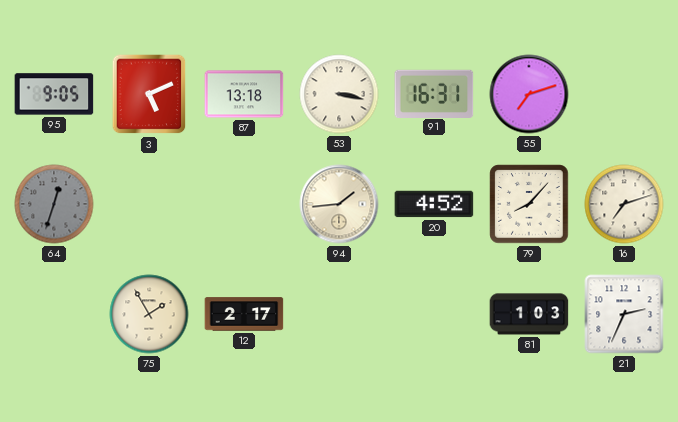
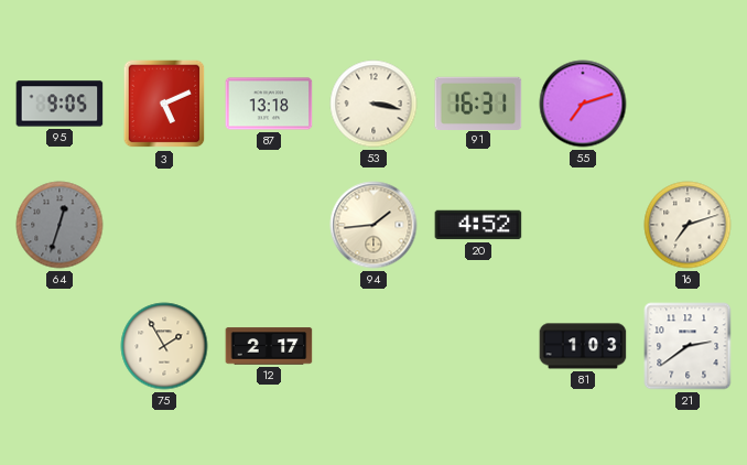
79: 8:07 -> none (529, 204)
21: 2:34 -> 2:39 (688, 346)
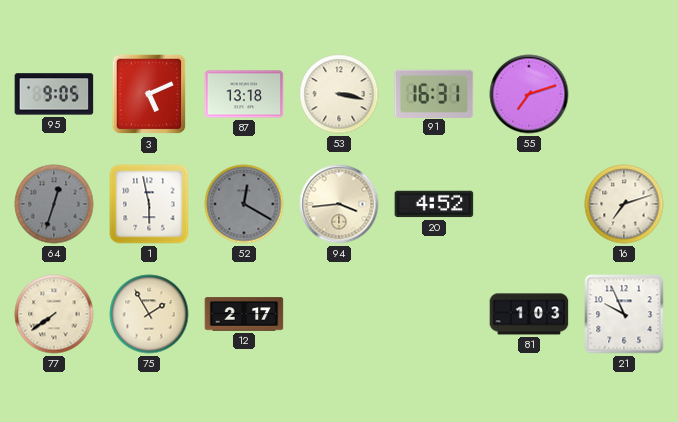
1: none -> 5:58 (149, 204)
52: none -> 12:20 (244, 204)
94: 1:44 -> 3:44 (339, 204)
77: none -> 7:39 (54, 314)
21: 2:39 -> 9:56 (624, 314)
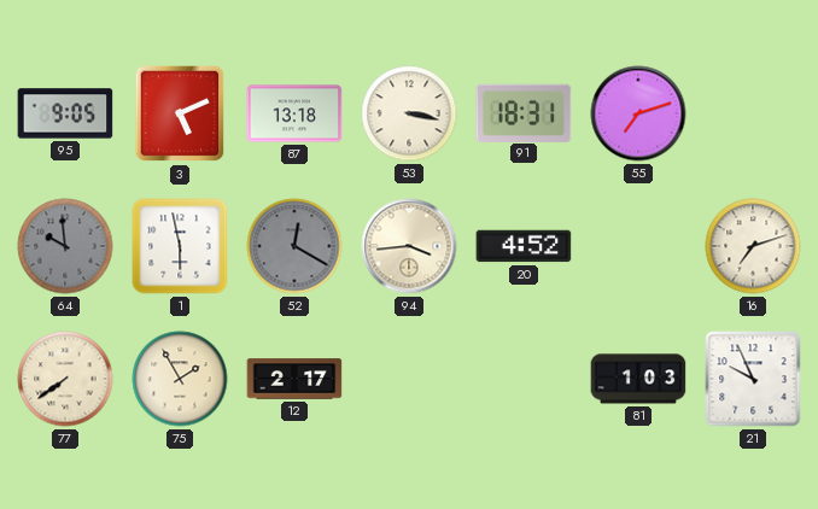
91: 16:31 -> 18:31 (524, 112)
64: 12:33 -> 9:59 (65, 246)
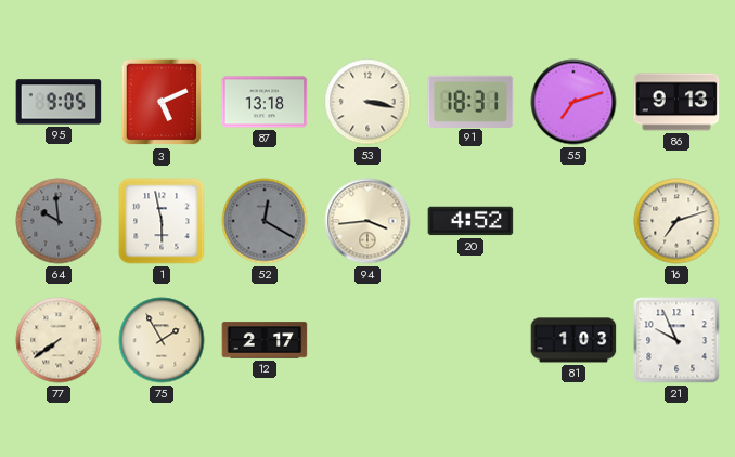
86: none -> 9:13 (676, 102)
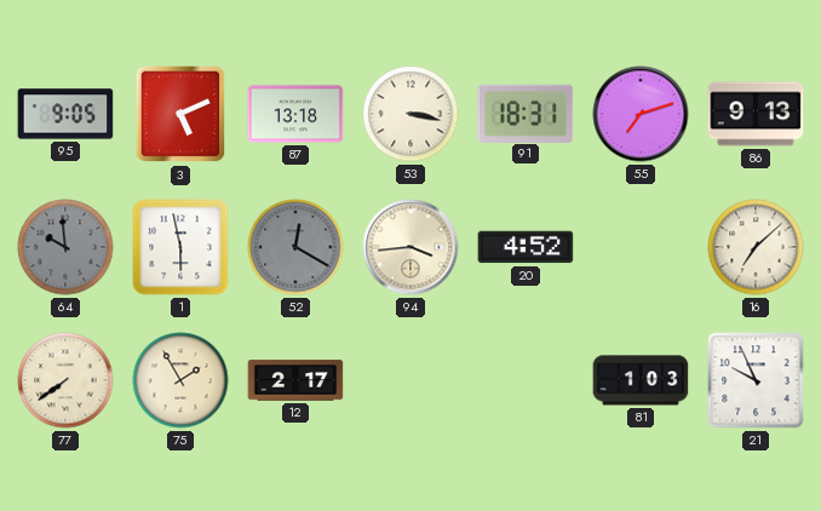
16: 7:12 -> 7:08 (756, 247)
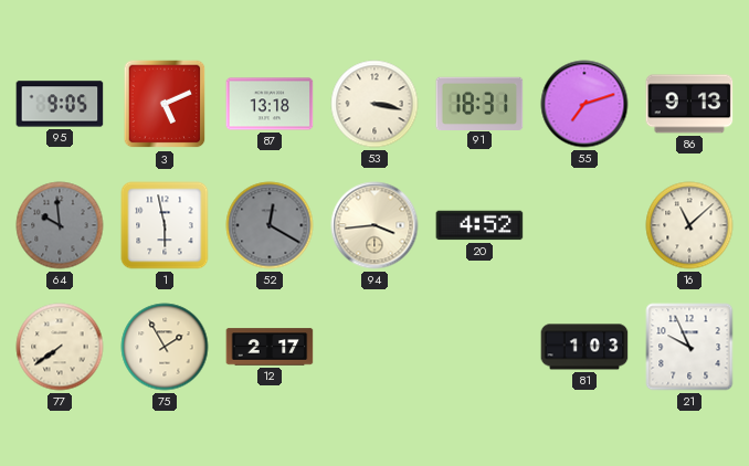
16: 7:08 -> 11:08 (689, 225)
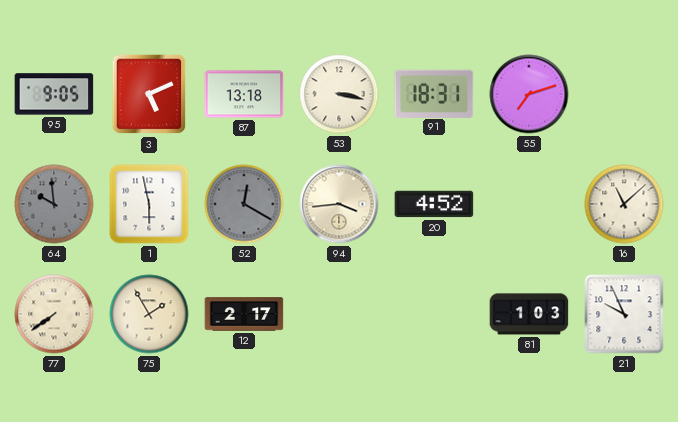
86: 9:13 -> none (689, 104)
